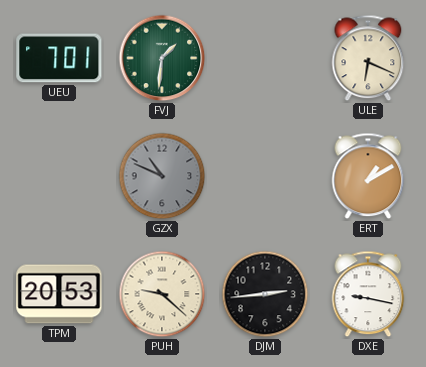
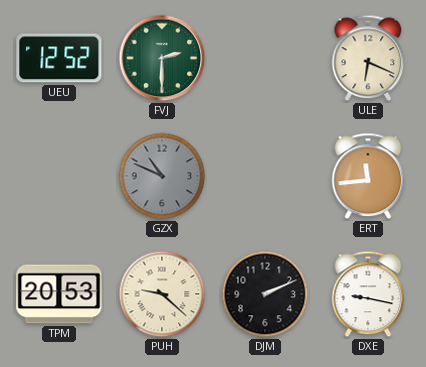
UEU: 7:01 -> 12:52 (59, 58)
FVJ: 1:31 -> 2:30 (162, 58)
ERT: 1:10 -> 11:44 (368, 176)
DJM: 2:44 -> 2:11 (265, 294)
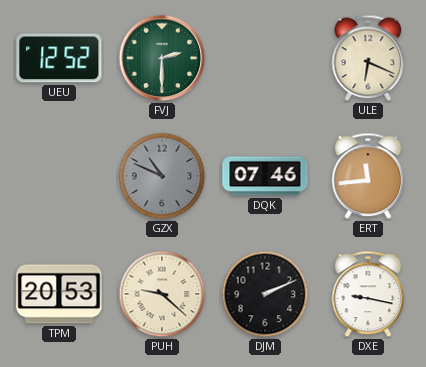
DQK: none -> 07:46 (265, 176)
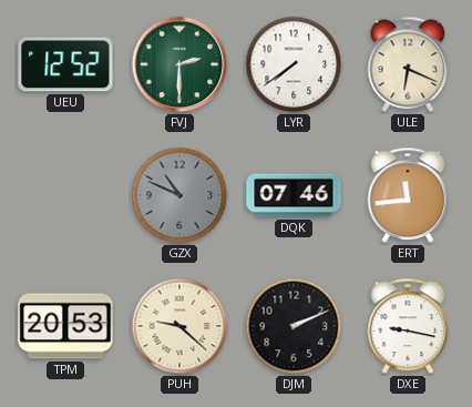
LYR: none -> 7:39 (294, 64)
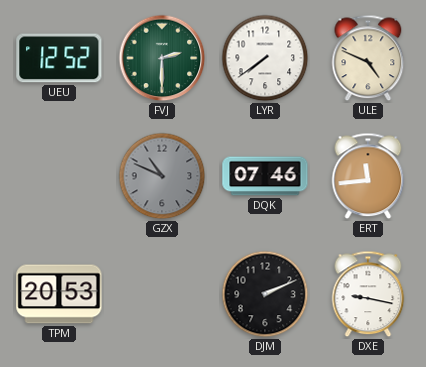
ULE: 6:19 -> 4:49 (368, 58)
PUH: 9:22 -> none (179, 326)
